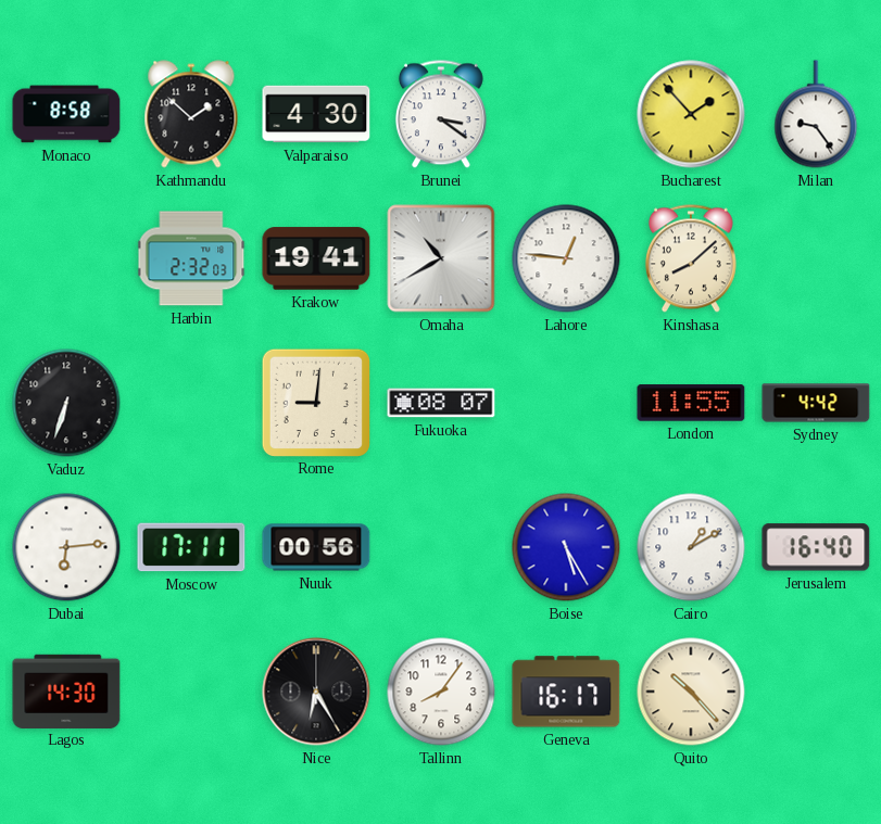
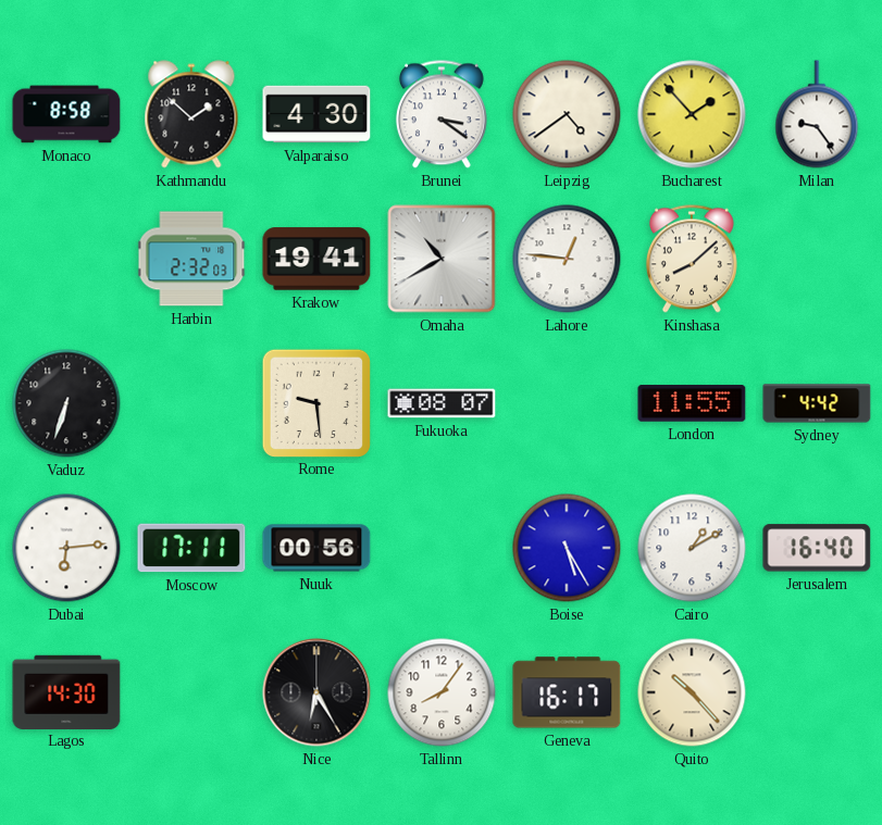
Leipzig: none -> 4:39 (567, 114)
Rome: 9:01 -> 9:29 (315, 402)
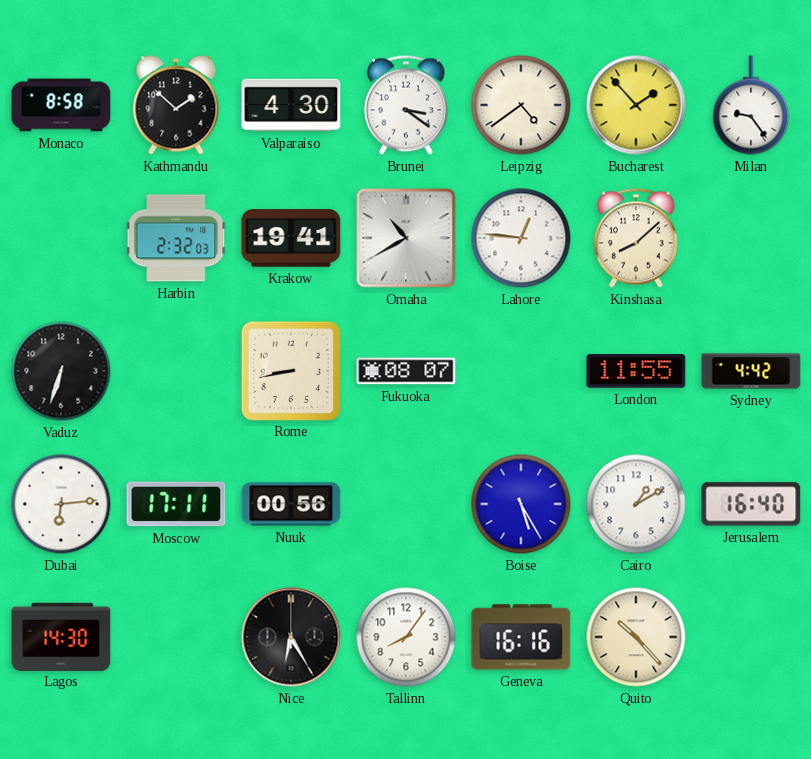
Rome: 9:29 -> 8:43 (290, 370)
Geneva: 16:17 -> 16:16 (521, 637)
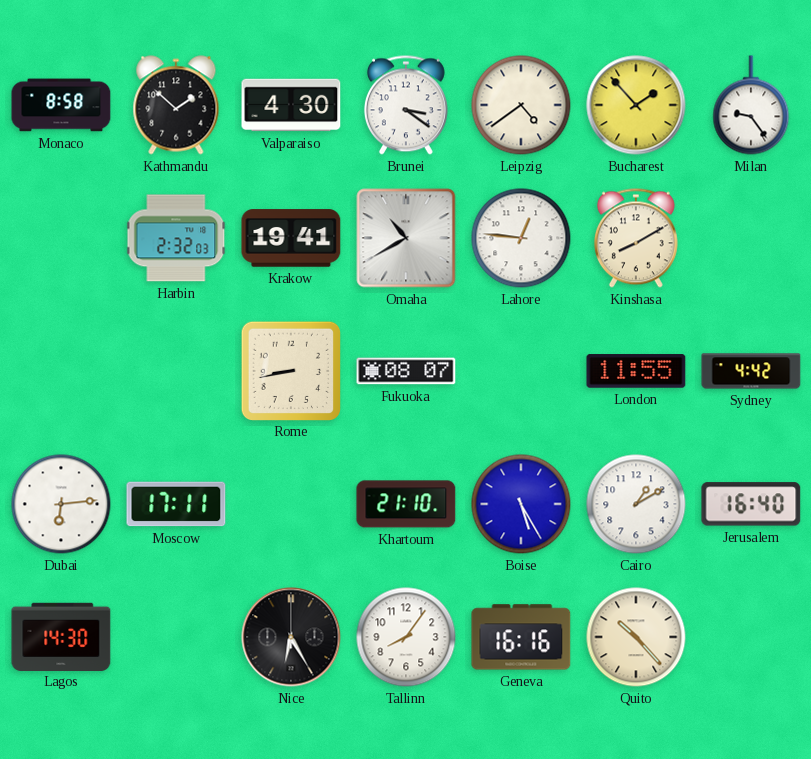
Kinshasa: 8:08 -> 8:10 (636, 238)
Vaduz: 6:33 -> none (61, 371)
Nuuk: 00:56 -> none (291, 504)
Khartoum: none -> 21:10 (406, 504)
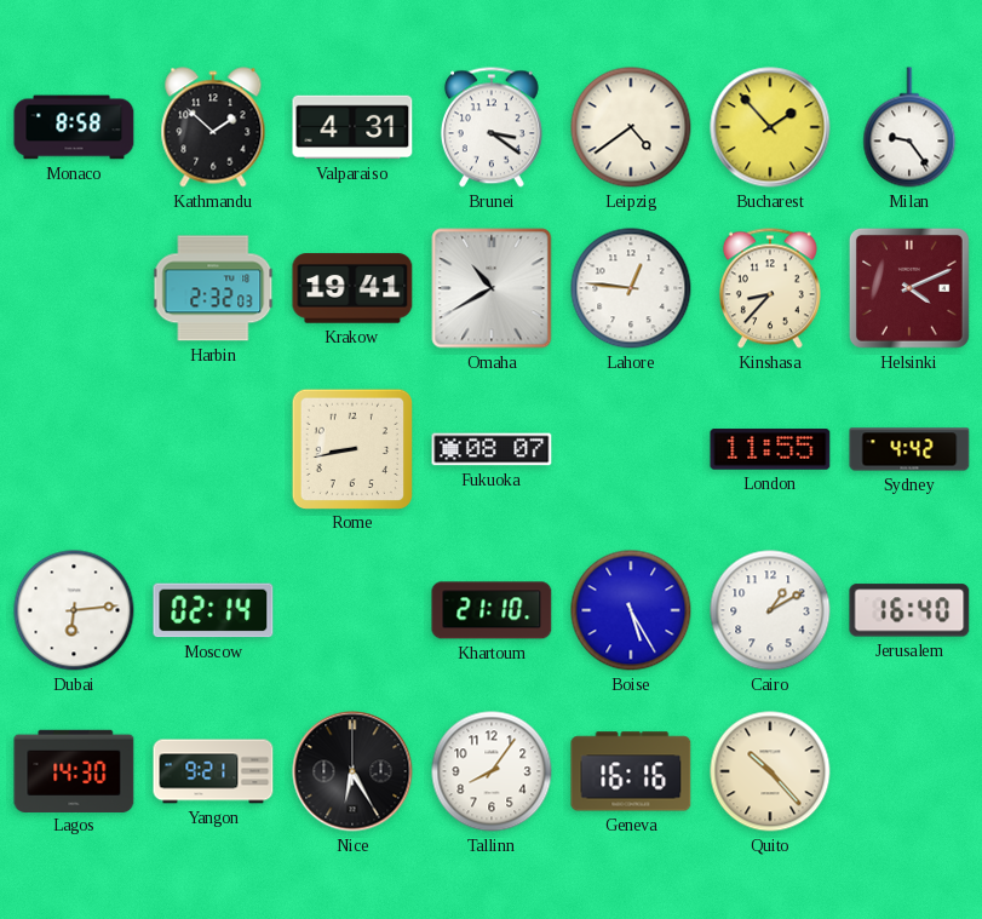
Valparaiso: 4:30 -> 4:31 (352, 127)
Kinshasa: 8:10 -> 8:37 (770, 288)
Helsinki: none -> 4:11 (909, 288)
Moscow: 17:11 -> 02:14 (213, 610)
Yangon: none -> 9:21 (213, 771)
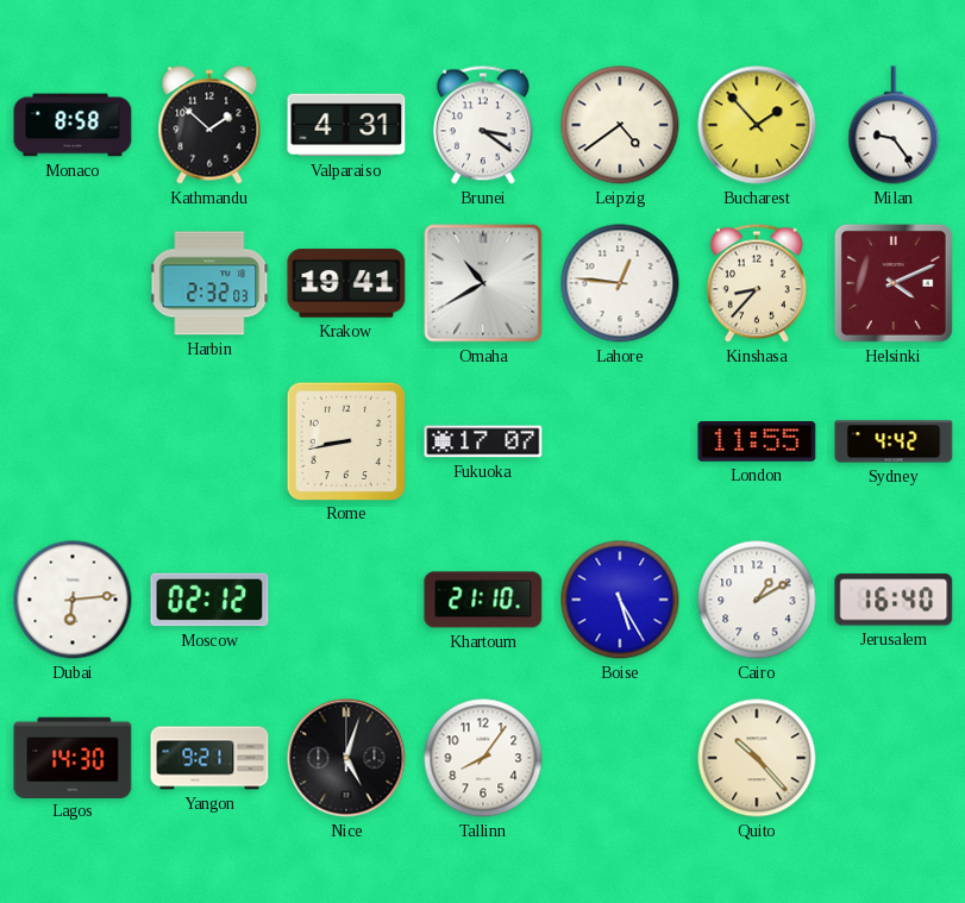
Fukuoka: 08:07 -> 17:07 (483, 441)
Moscow: 02:14 -> 02:12 (209, 600)
Nice: 6:25 -> 5:03 (346, 758)
Geneva: 16:16 -> none (631, 771)
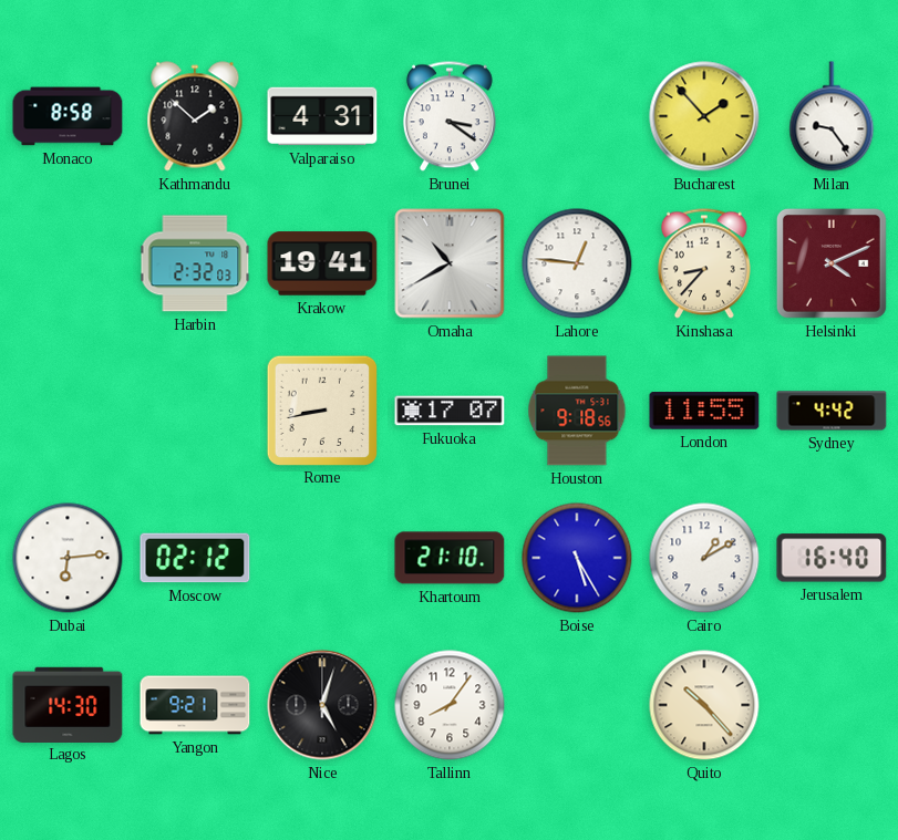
Leipzig: 4:39 -> none (620, 125)
Houston: none -> 9:18 (577, 411)
